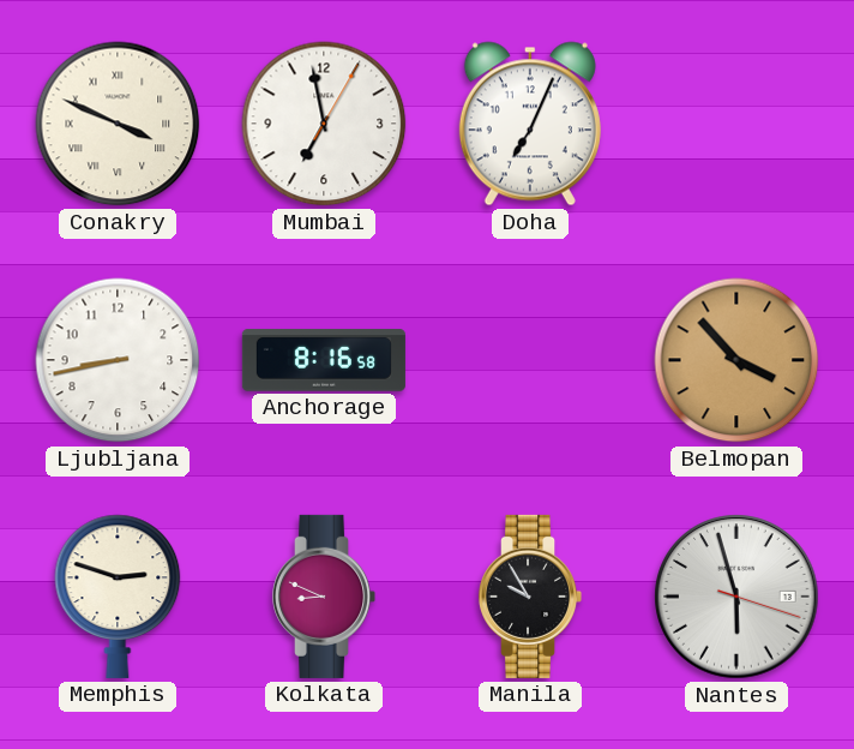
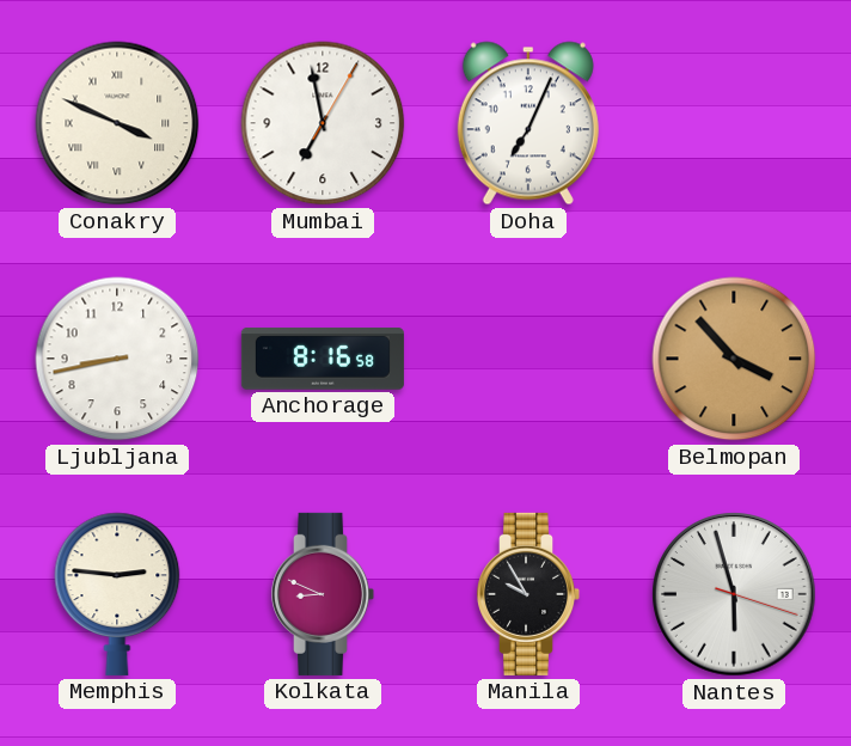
Memphis: 2:48 -> 2:46 (117, 594)
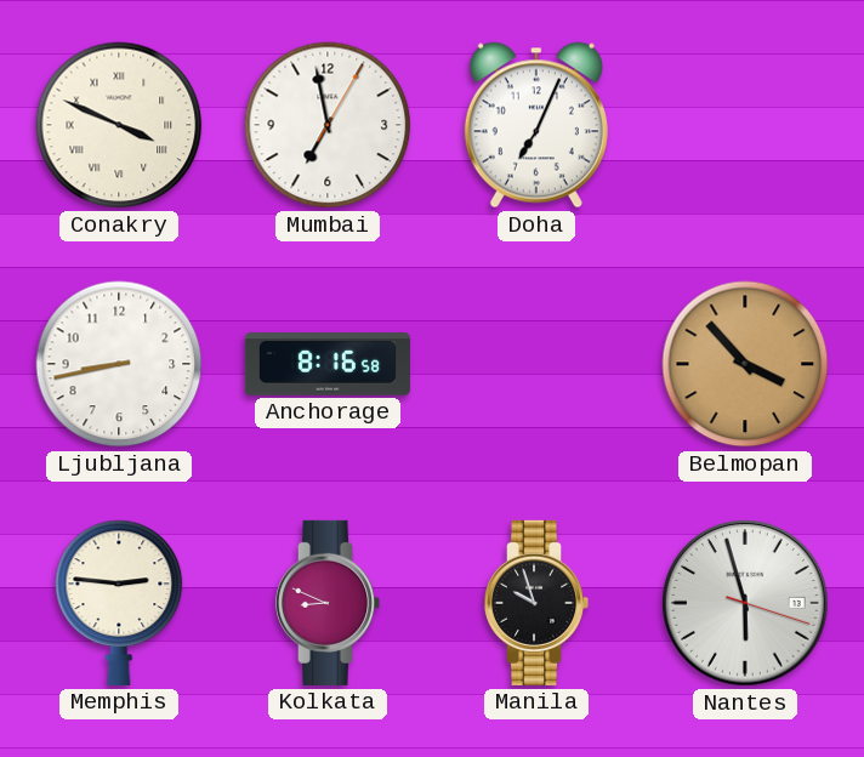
Manila: 9:55 -> 9:57 (536, 603)
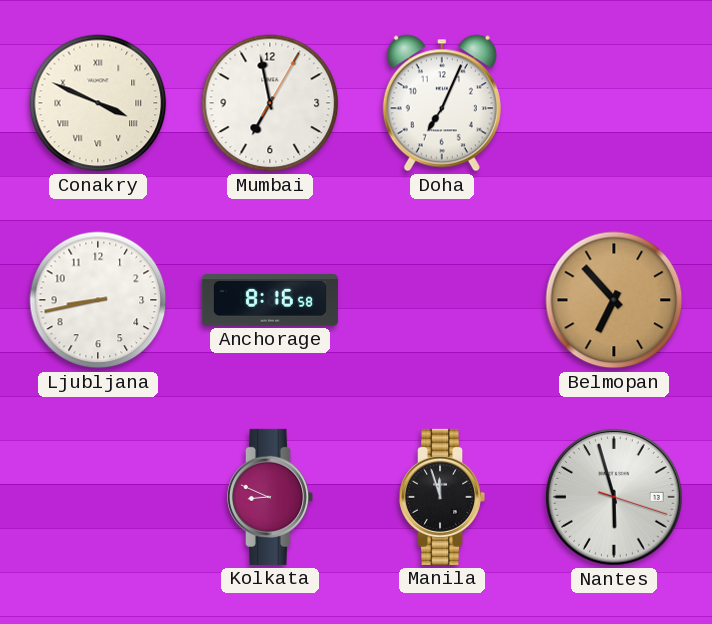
Belmopan: 3:53 -> 6:53 (614, 300)
Memphis: 2:46 -> none (119, 603)
Manila: 9:57 -> 11:57 (442, 497)
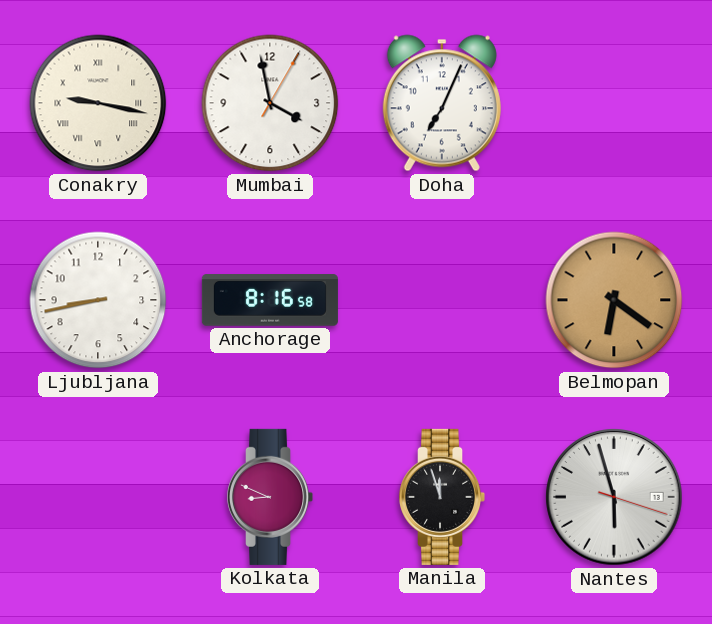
Conakry: 3:49 -> 9:17 (98, 103)
Mumbai: 6:58 -> 3:58 (270, 103)
Belmopan: 6:53 -> 6:21 (614, 300)
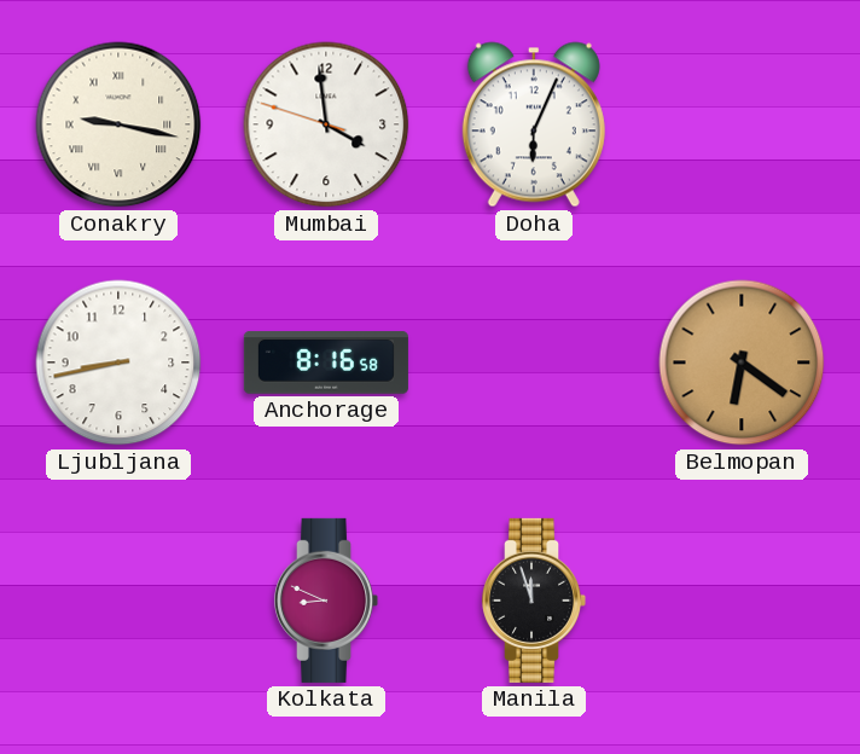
Mumbai: 3:58:05 -> 3:58:48 (326, 124)
Doha: 7:04 -> 6:04 (534, 124)
Nantes: 5:57 -> none (614, 497)
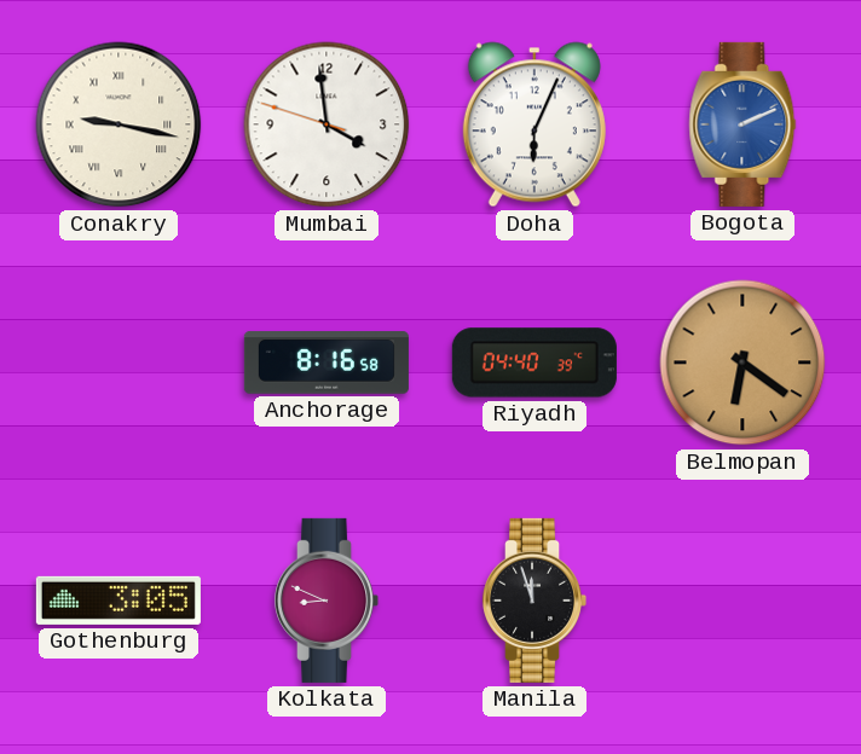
Bogota: none -> 2:11 (742, 124)
Ljubljana: 8:43 -> none (118, 362)
Riyadh: none -> 04:40 (534, 362)
Gothenburg: none -> 3:05 (119, 601)
